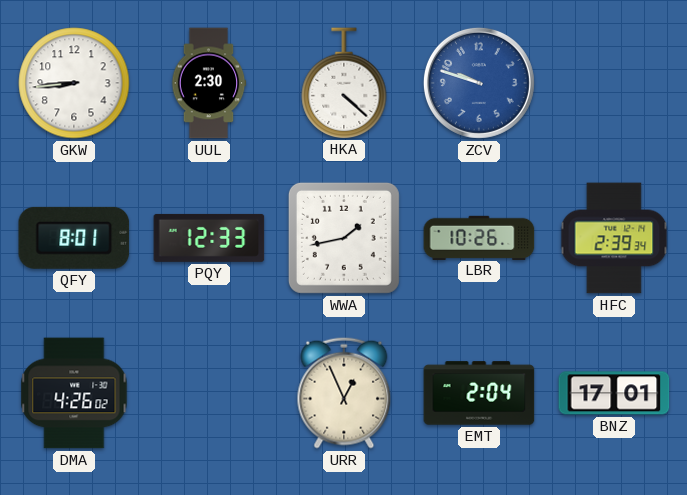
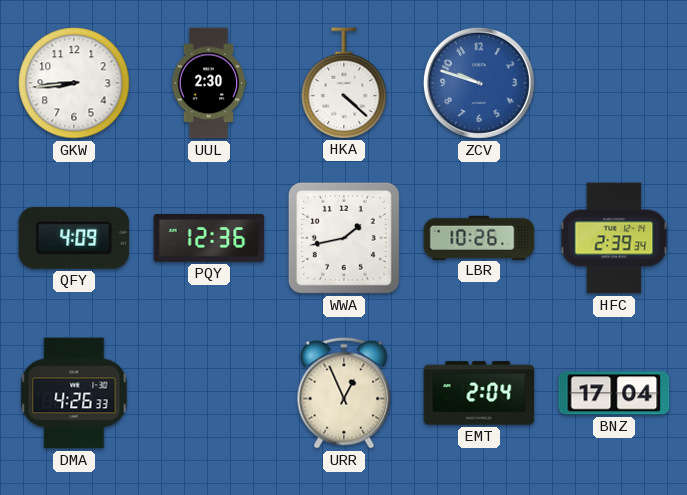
QFY: 8:01 -> 4:09 (74, 238)
PQY: 12:33 -> 12:36 (209, 238)
DMA: 4:26:02 -> 4:26:33 (74, 393)
BNZ: 17:01 -> 17:04 (614, 393)
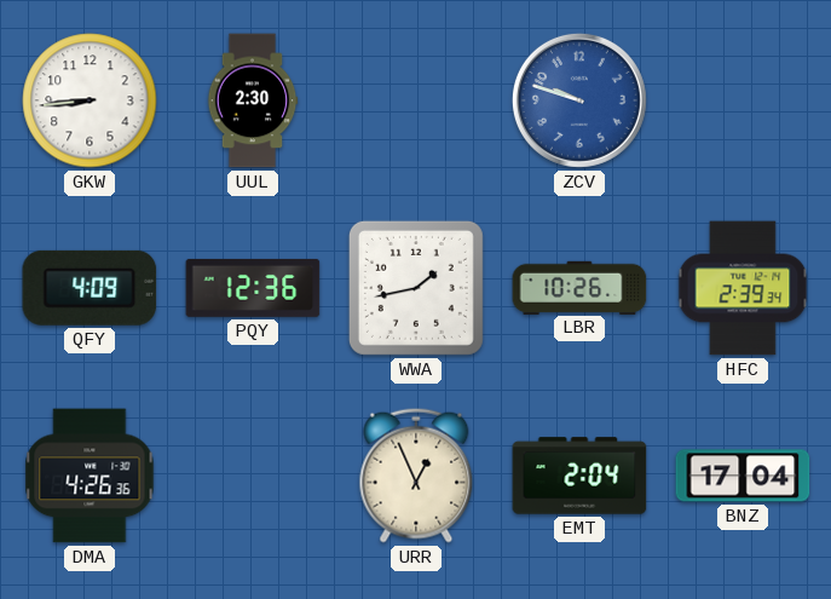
HKA: 4:22 -> none (344, 83)
DMA: 4:26:33 -> 4:26:36 (90, 476)
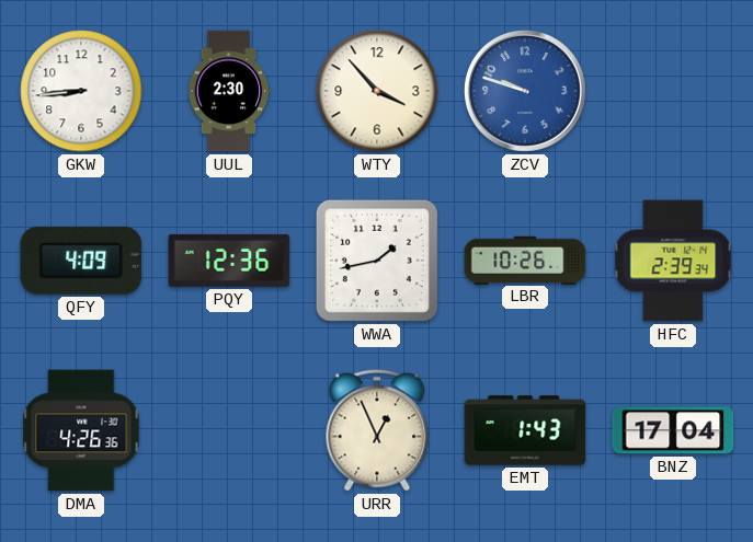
WTY: none -> 3:53 (377, 91)
EMT: 2:04 -> 1:43 (525, 430)
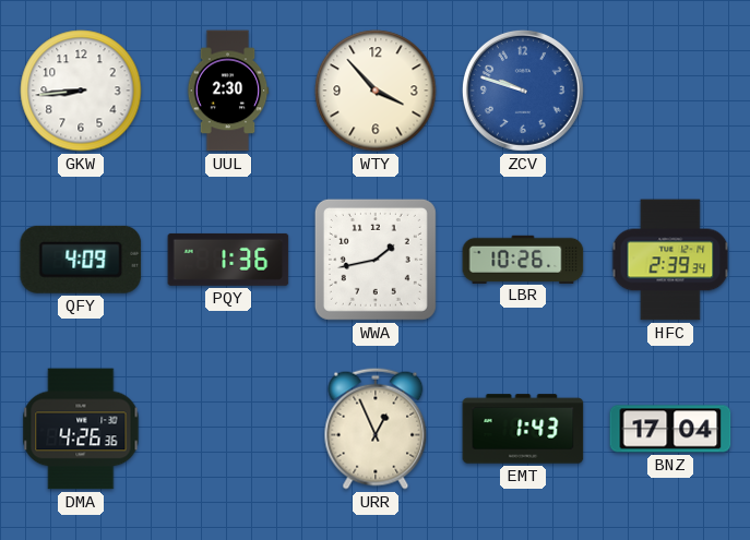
PQY: 12:36 -> 1:36 (228, 260)
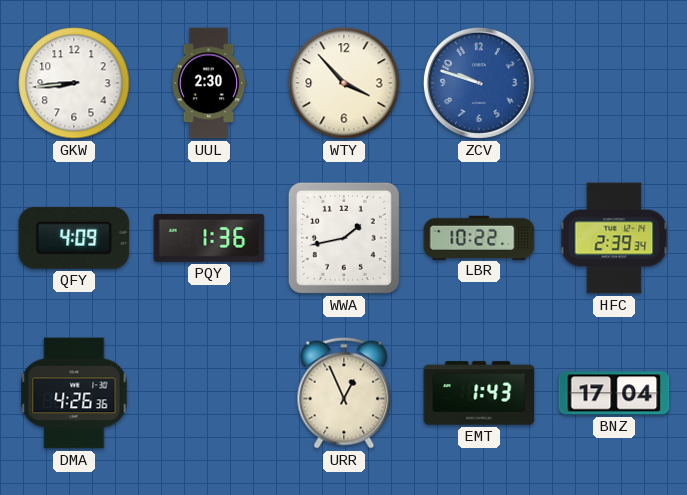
LBR: 10:26 -> 10:22 (479, 237)
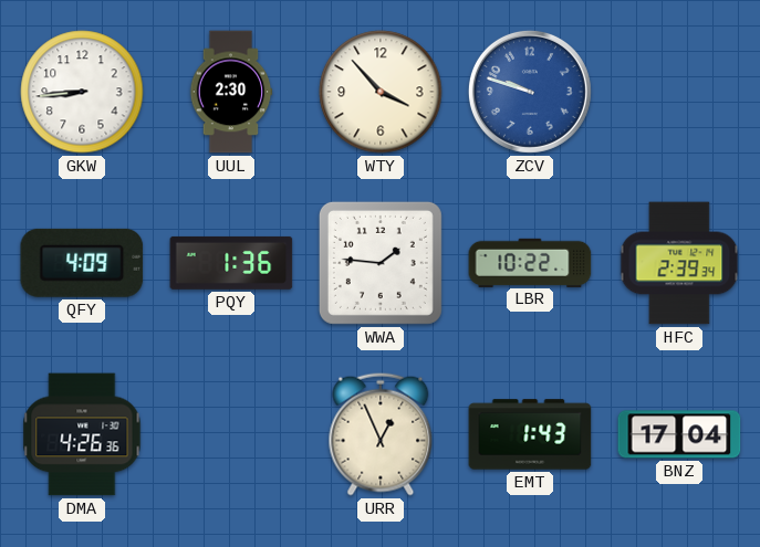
WWA: 1:43 -> 1:46 (381, 263)
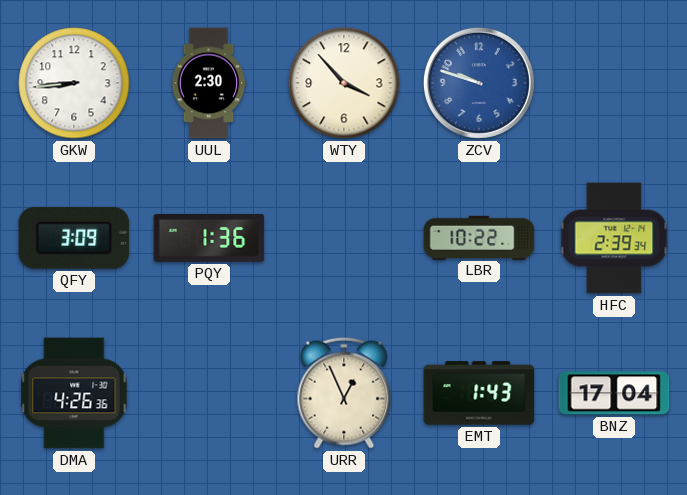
QFY: 4:09 -> 3:09 (74, 238)
WWA: 1:46 -> none (381, 263)
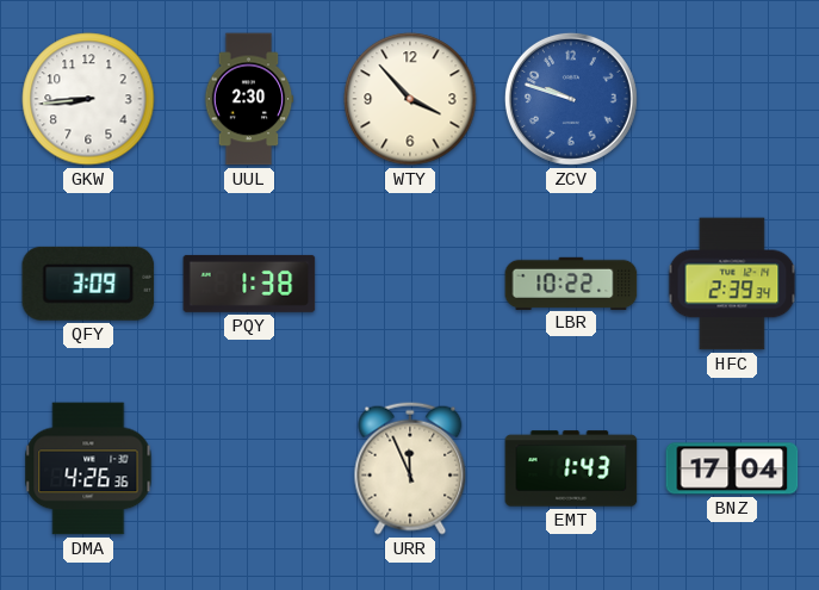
PQY: 1:36 -> 1:38 (249, 284)
URR: 12:56 -> 11:56 (410, 468)
